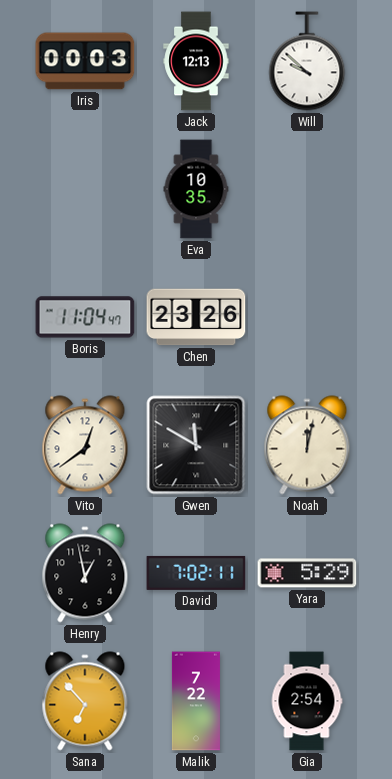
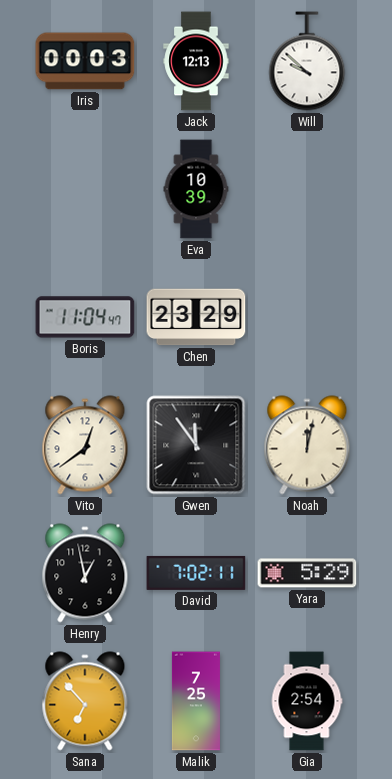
Eva: 10:35 -> 10:39 (196, 189)
Chen: 23:26 -> 23:29 (196, 317)
Gwen: 11:50 -> 11:54 (196, 445)
Malik: 7:22 -> 7:25 (196, 701)
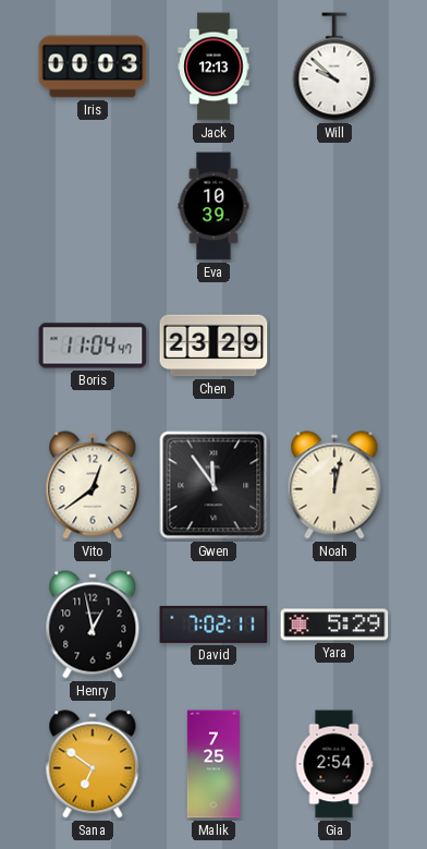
Sana: 6:53 -> 6:51 (93, 764)
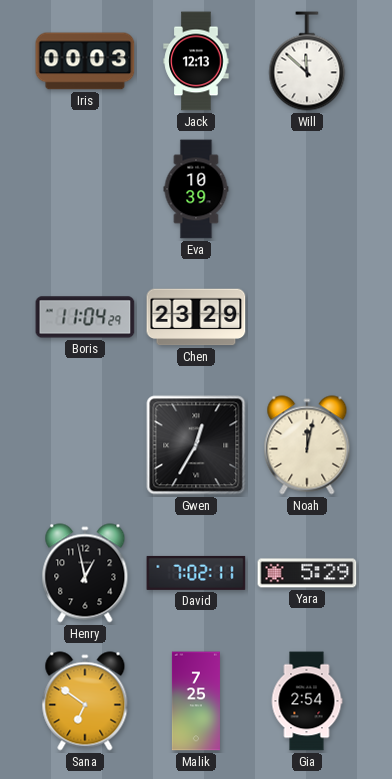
Will: 9:52 -> 11:52 (307, 61)
Boris: 11:04:47 -> 11:04:29 (85, 317)
Vito: 12:39 -> none (93, 485)
Gwen: 11:54 -> 12:35 (196, 445)
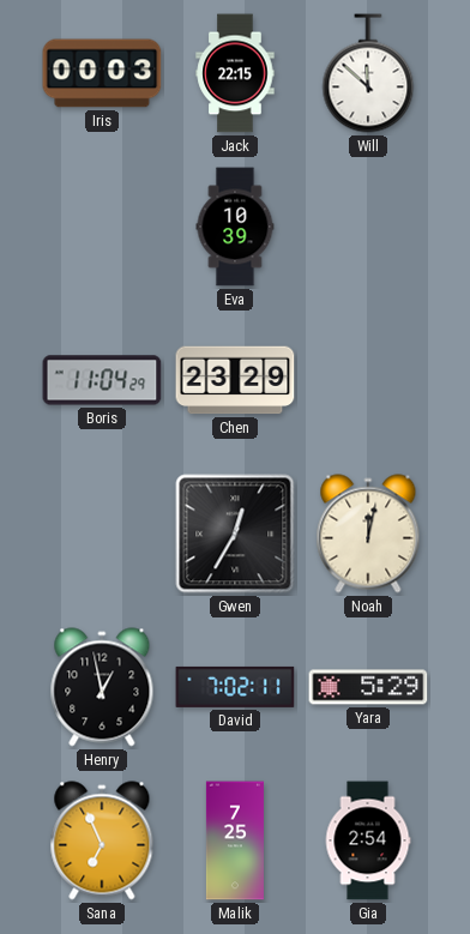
Jack: 12:13 -> 22:15 (235, 73)
Sana: 6:51 -> 6:56 (102, 840)
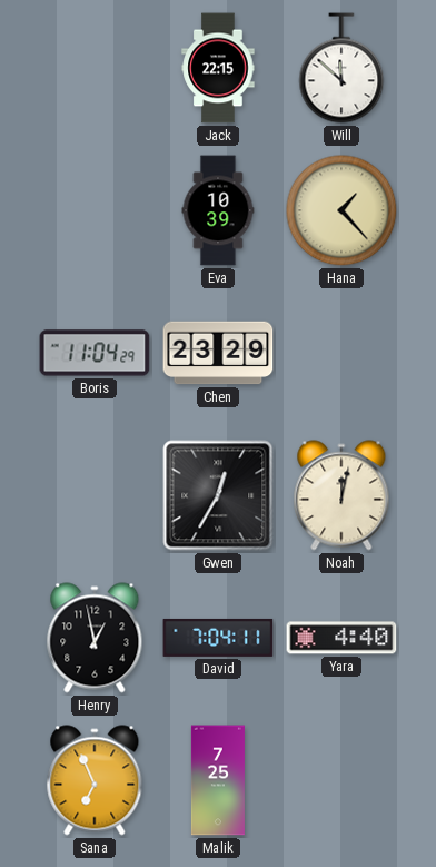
Iris: 00:03 -> none (102, 73)
Hana: none -> 1:23 (341, 210)
David: 7:02 -> 7:04 (218, 638)
Yara: 5:29 -> 4:40 (341, 638)
Gia: 2:54 -> none (368, 840)
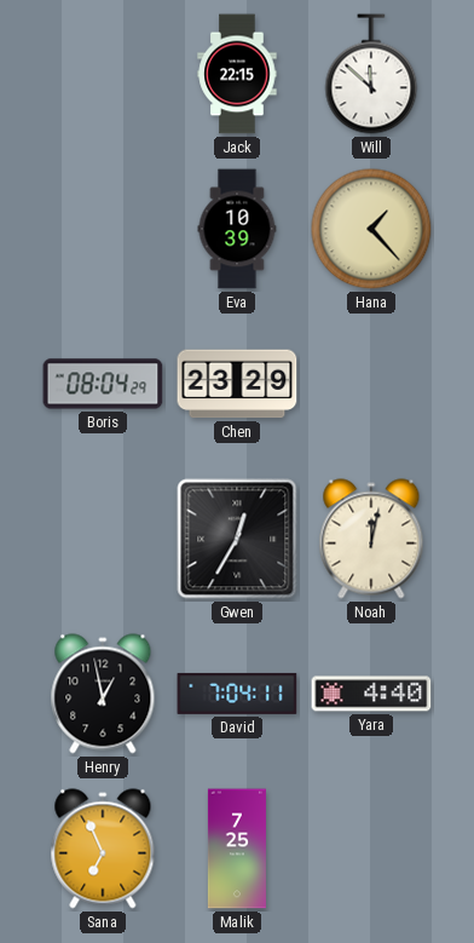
Boris: 11:04 -> 08:04 (103, 384)
